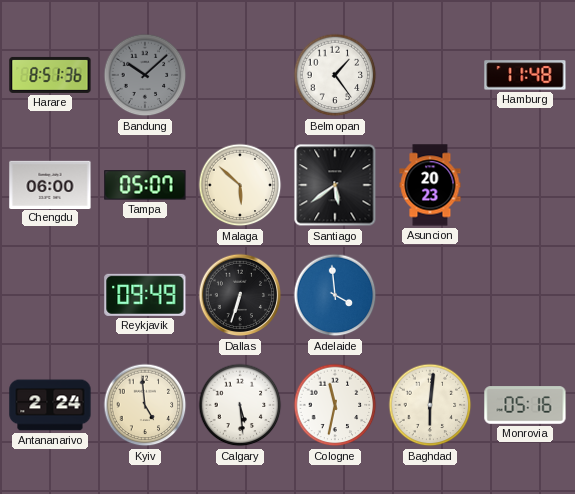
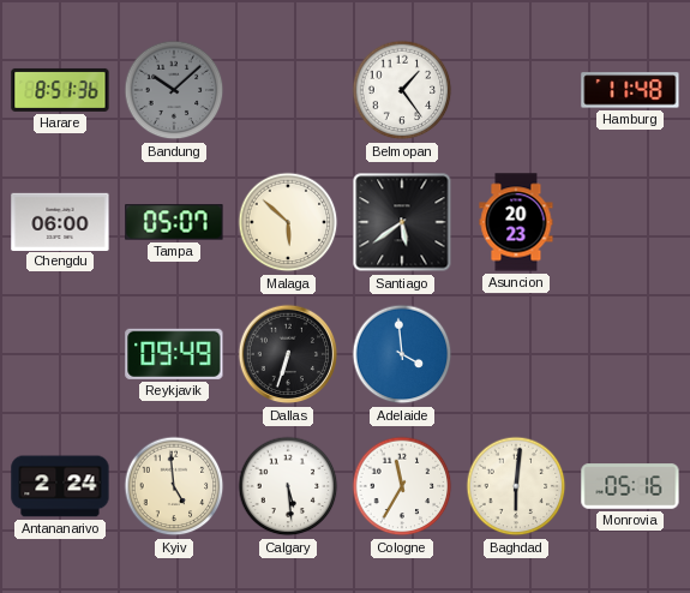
Cologne: 11:32 -> 11:35 (402, 486)
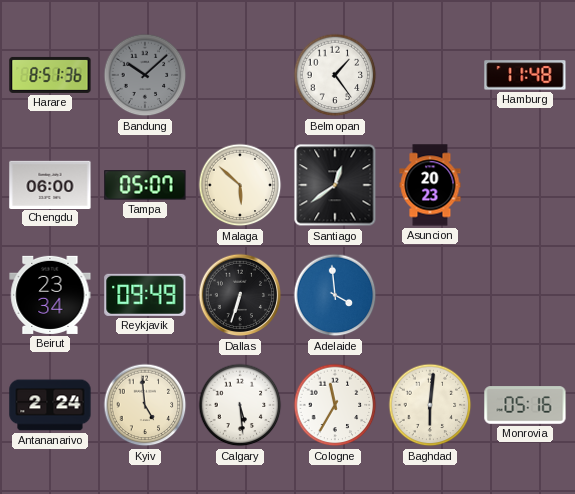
Santiago: 5:39 -> 12:39 (335, 185)
Beirut: none -> 23:34 (50, 295)
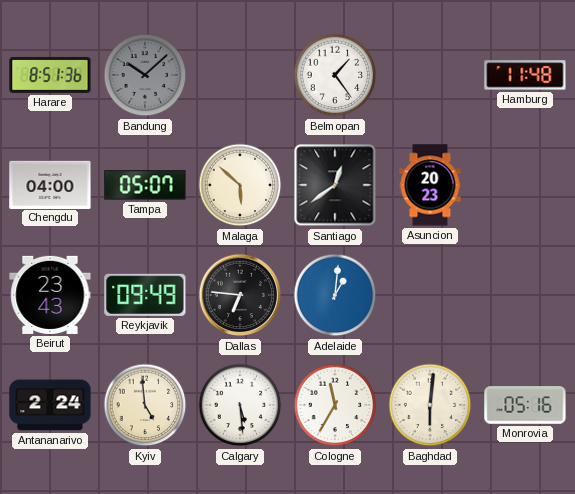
Chengdu: 06:00 -> 04:00 (50, 184)
Beirut: 23:34 -> 23:43 (50, 295)
Dallas: 6:33 -> 6:46 (240, 295)
Adelaide: 3:59 -> 1:01 (335, 295)
